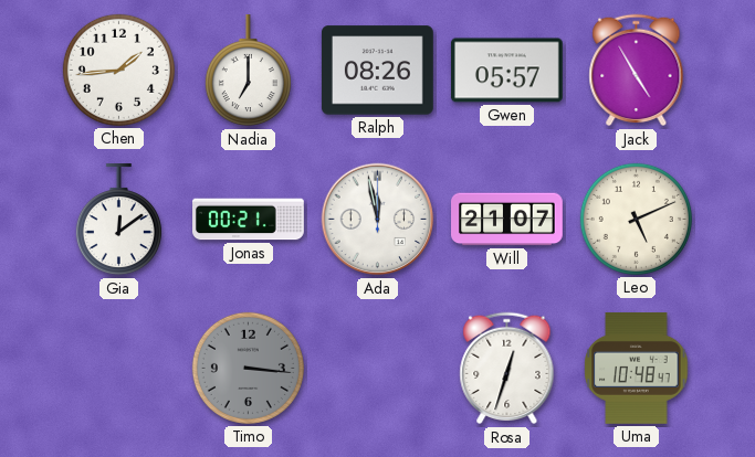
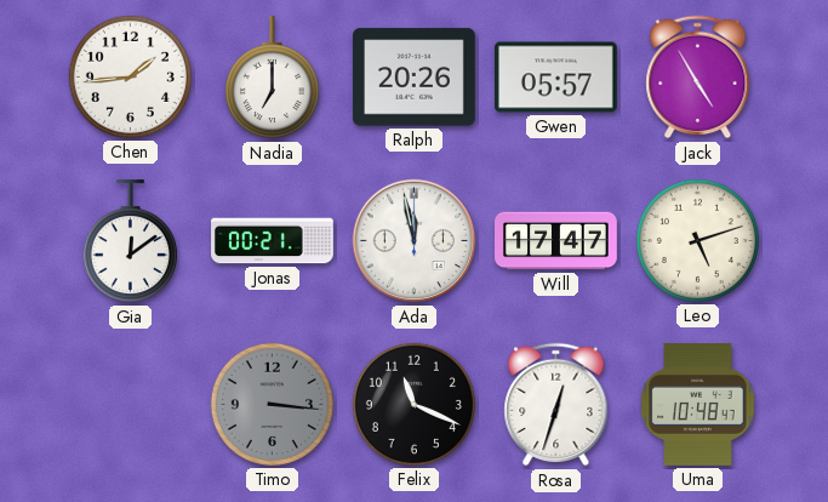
Ralph: 08:26 -> 20:26 (413, 78)
Will: 21:07 -> 17:47 (556, 241)
Leo: 5:11 -> 5:12 (697, 240)
Felix: none -> 11:19 (413, 404)
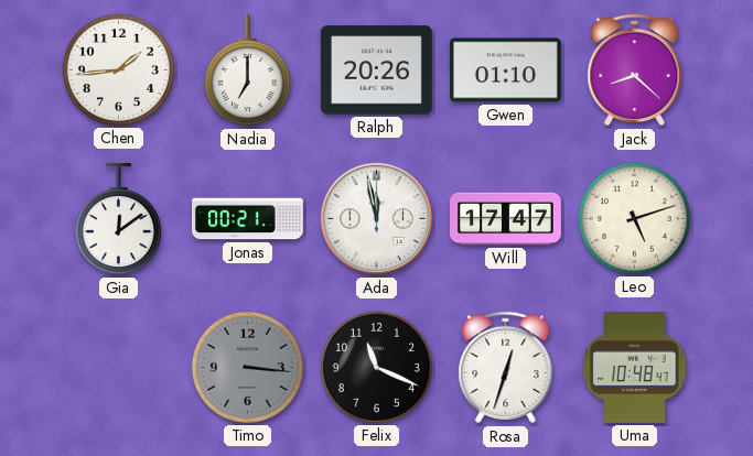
Gwen: 05:57 -> 01:10 (506, 70)
Jack: 4:55 -> 8:22 (635, 70)
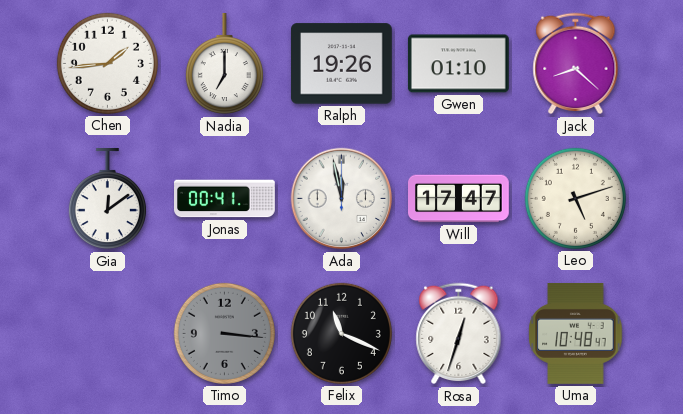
Ralph: 20:26 -> 19:26 (341, 64)
Jonas: 00:21 -> 00:41 (225, 199)
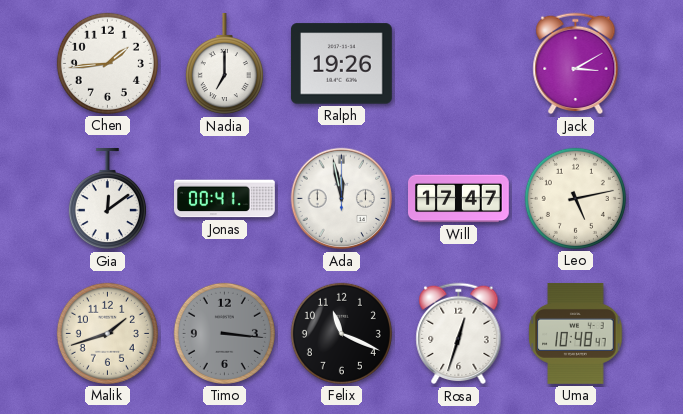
Gwen: 01:10 -> none (459, 64)
Jack: 8:22 -> 3:10 (576, 64)
Leo: 5:12 -> 5:13 (575, 198)
Malik: none -> 1:42 (107, 333)
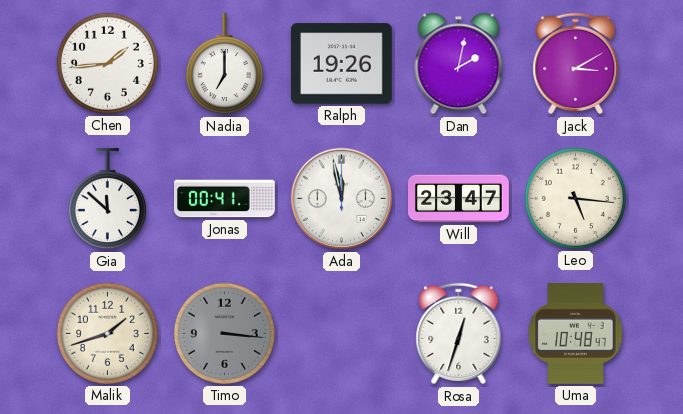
Dan: none -> 2:02 (459, 64)
Gia: 12:09 -> 11:52 (107, 200)
Will: 17:47 -> 23:47 (459, 199)
Leo: 5:13 -> 5:16 (575, 198)
Felix: 11:19 -> none (341, 333)
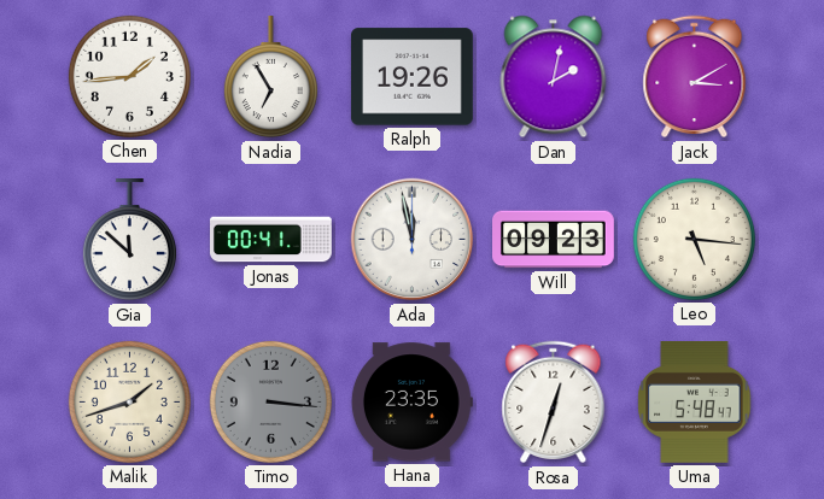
Nadia: 7:00 -> 6:55 (270, 78)
Will: 23:47 -> 09:23 (554, 240)
Hana: none -> 23:35 (411, 403)
Uma: 10:48 -> 5:48 (695, 403)
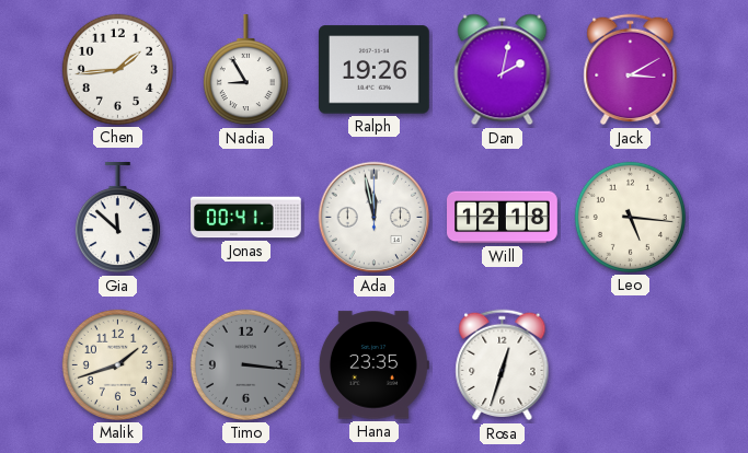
Nadia: 6:55 -> 8:55 (245, 71)
Will: 09:23 -> 12:18 (503, 218)
Uma: 5:48 -> none (695, 403)
